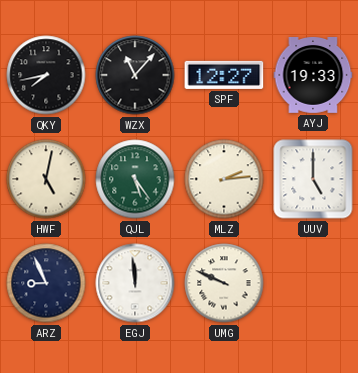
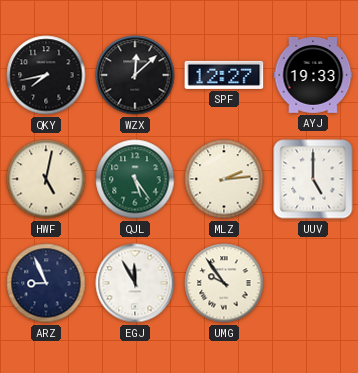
WZX: 11:07 -> 12:08 (135, 75)
EGJ: 11:59 -> 11:55 (135, 283)
UMG: 9:49 -> 9:54 (224, 283)
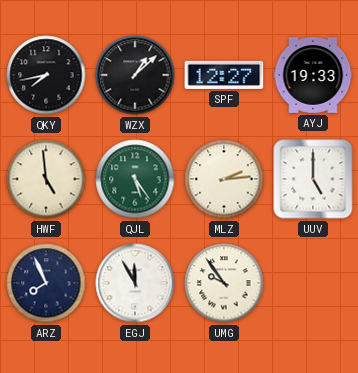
WZX: 12:08 -> 1:08 (135, 75)
HWF: 5:02 -> 4:59 (46, 179)
ARZ: 8:56 -> 7:56 (46, 283)
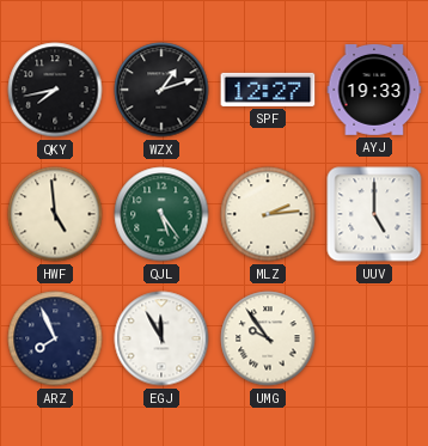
WZX: 1:08 -> 1:12 (161, 90)
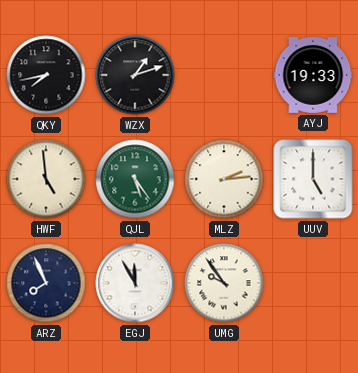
SPF: 12:27 -> none (268, 90)
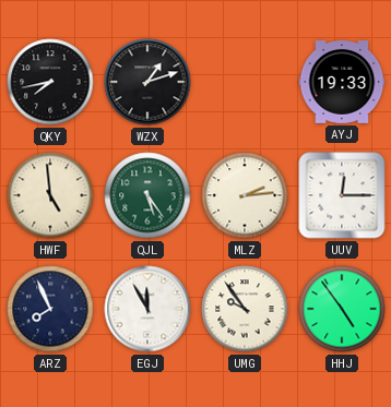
UUV: 5:00 -> 12:15 (342, 195)
HHJ: none -> 4:54 (342, 309)
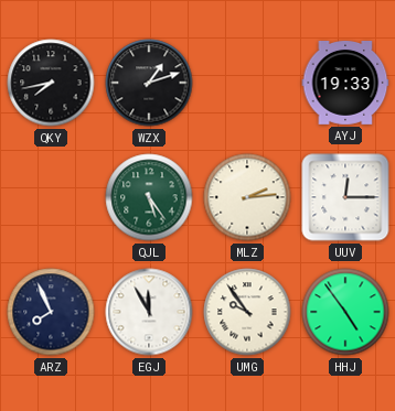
HWF: 4:59 -> none (50, 195)
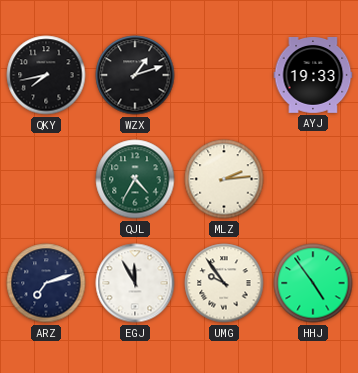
QJL: 5:24 -> 4:35 (135, 179)
UUV: 12:15 -> none (345, 197)
ARZ: 7:56 -> 7:12 (46, 283)
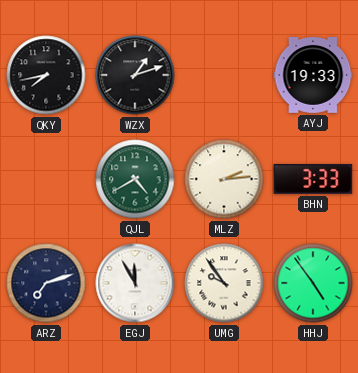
QJL: 4:35 -> 4:40 (135, 179)
BHN: none -> 3:33 (313, 180)
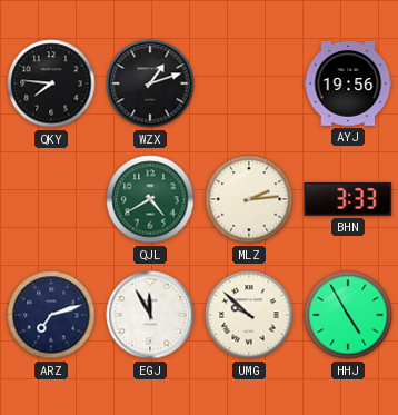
QKY: 7:43 -> 7:46 (51, 83)
AYJ: 19:33 -> 19:56 (348, 85)
UMG: 9:54 -> 9:52 (249, 315)
HHJ: 4:54 -> 4:55 (348, 315)
